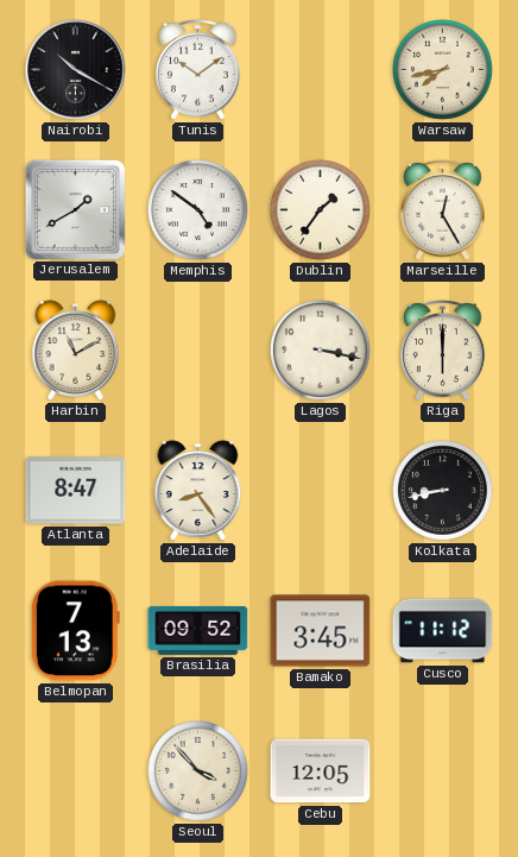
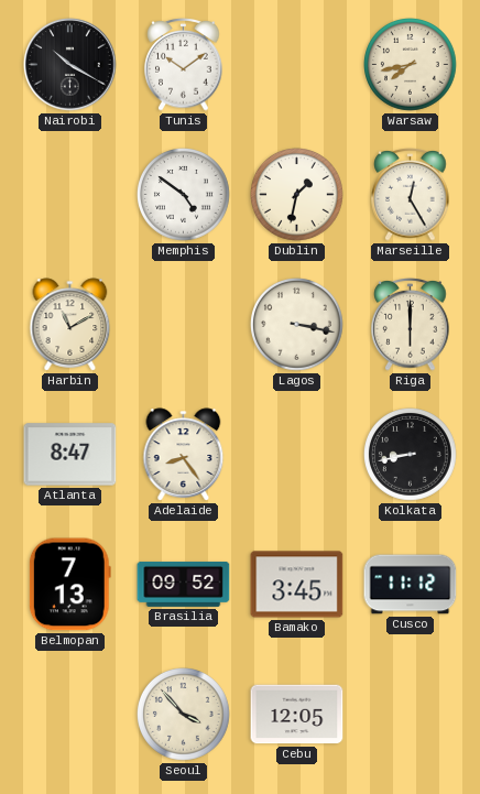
Jerusalem: 1:40 -> none (75, 209)
Dublin: 1:36 -> 1:32 (297, 195)
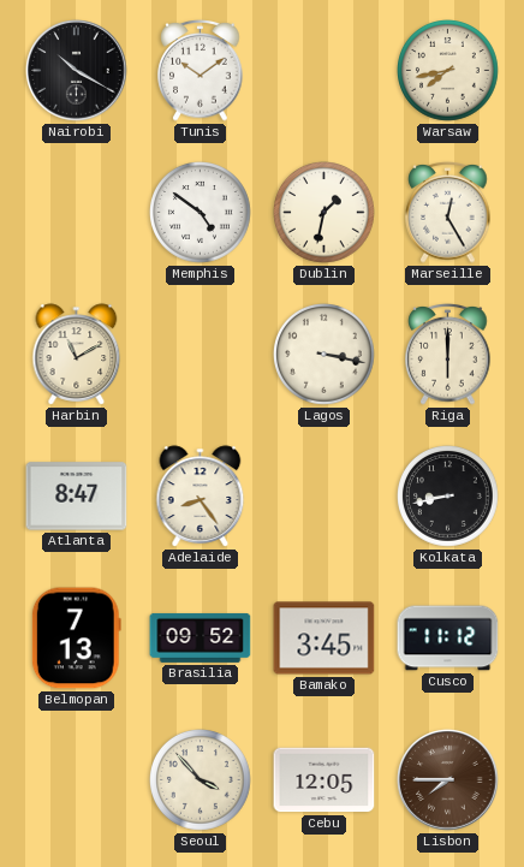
Lisbon: none -> 7:45 (448, 780)
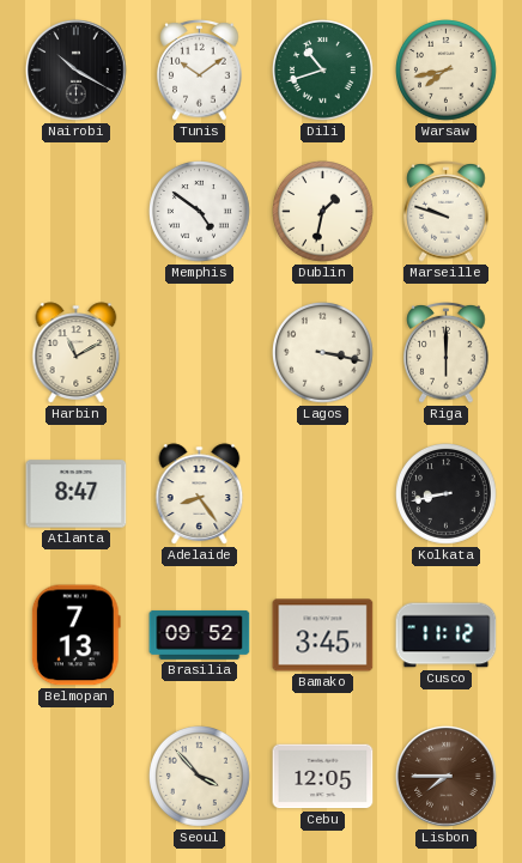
Dili: none -> 10:42 (323, 71)
Marseille: 12:25 -> 9:48 (447, 212)
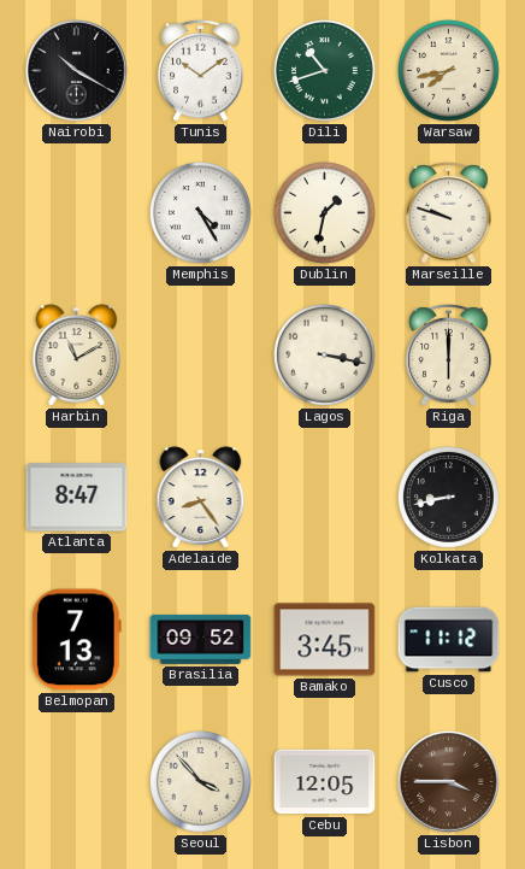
Memphis: 4:51 -> 4:25 (201, 213)
Lisbon: 7:45 -> 3:45 (449, 782)
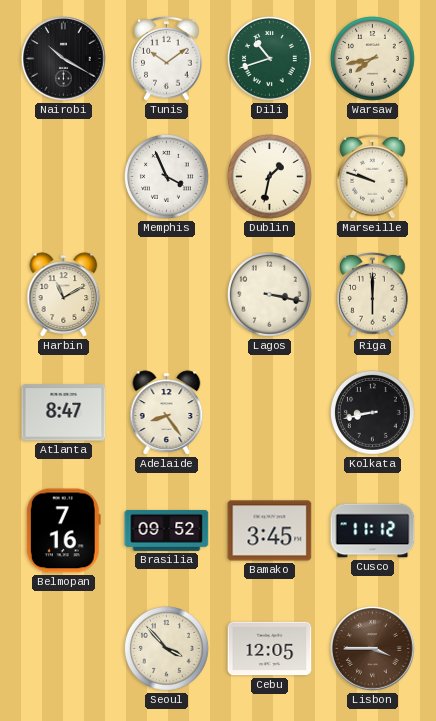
Memphis: 4:25 -> 3:56 (167, 177)
Belmopan: 7:13 -> 7:16 (63, 531)
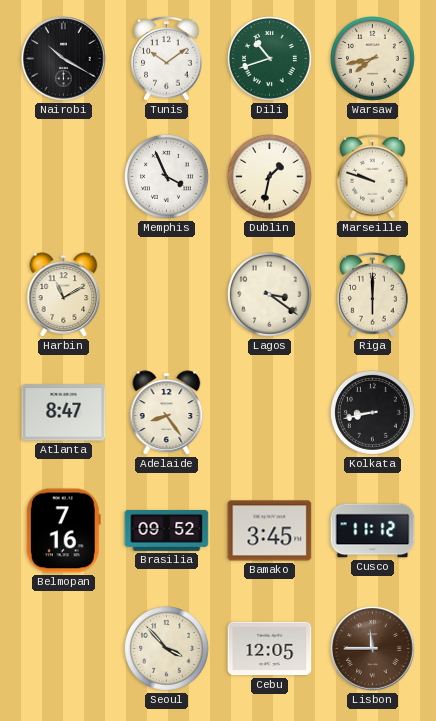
Lagos: 3:17 -> 3:21 (270, 295)
Lisbon: 3:45 -> 11:45 (373, 649)
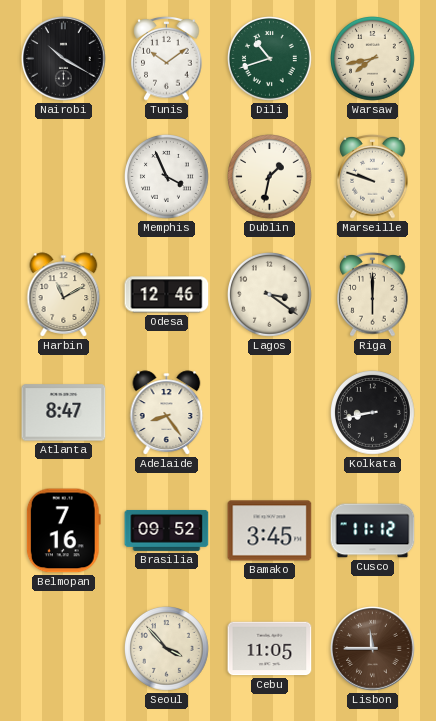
Odesa: none -> 12:46 (167, 295)
Cebu: 12:05 -> 11:05 (270, 649)
